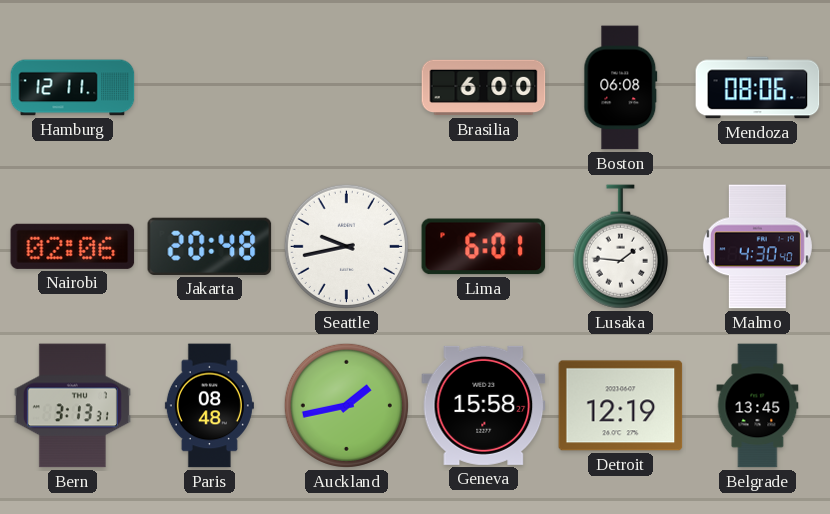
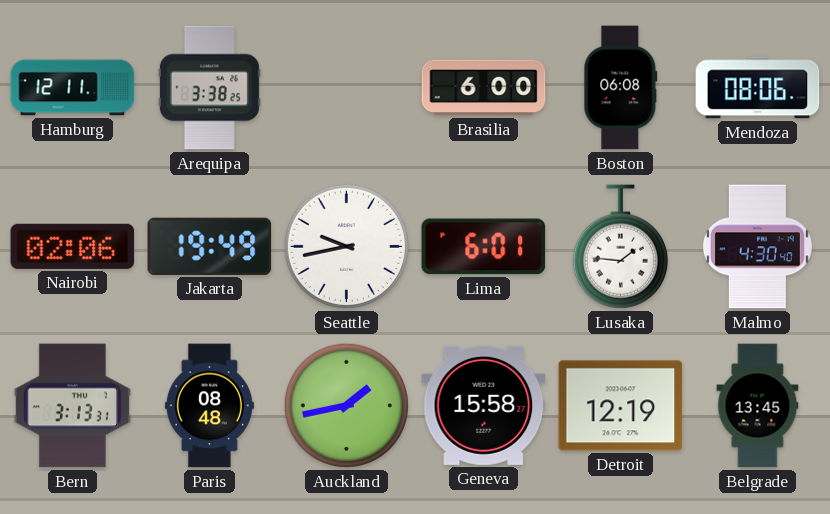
Arequipa: none -> 3:38 (209, 88)
Jakarta: 20:48 -> 19:49 (210, 246)
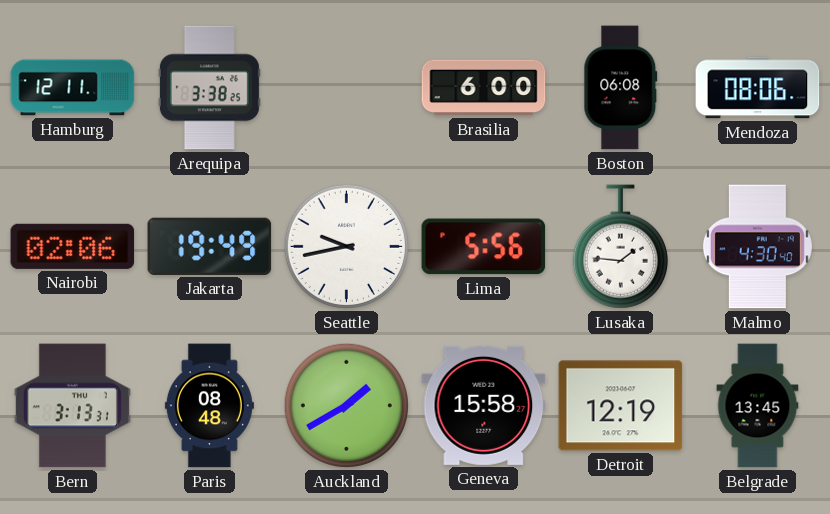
Lima: 6:01 -> 5:56 (484, 247)
Auckland: 1:43 -> 1:40 (346, 405)
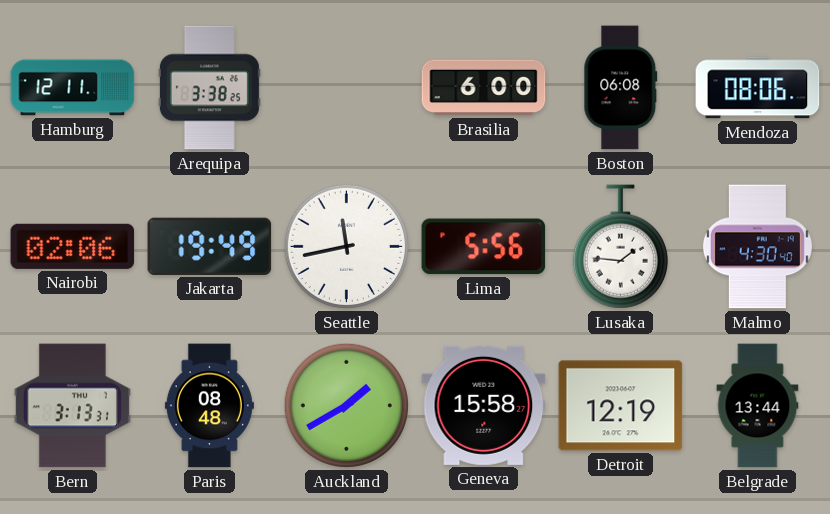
Seattle: 9:43 -> 11:43 (346, 246)
Belgrade: 13:45 -> 13:44 (758, 406)
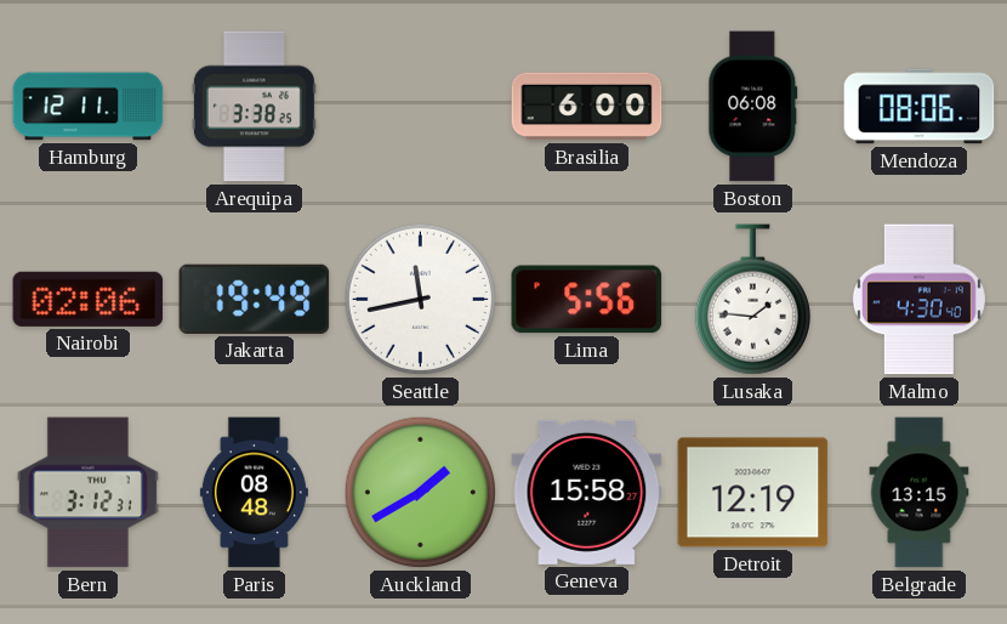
Bern: 3:13 -> 3:12 (87, 493)
Belgrade: 13:44 -> 13:15 (920, 493)
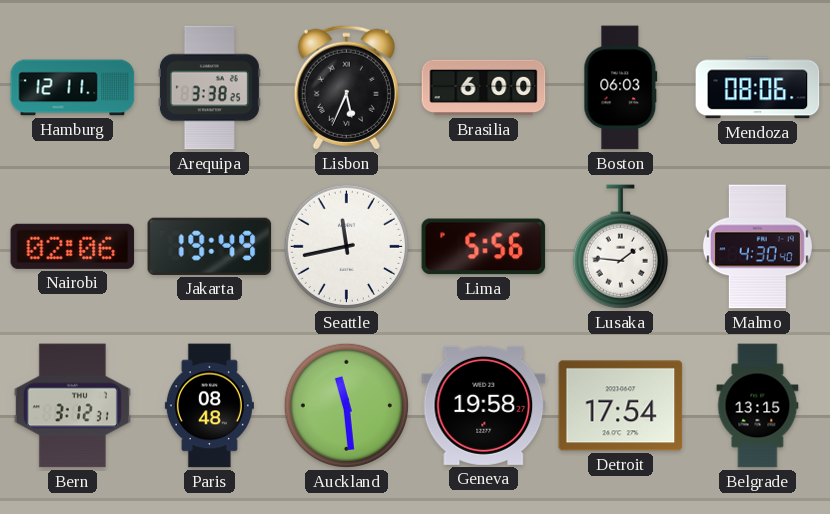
Lisbon: none -> 5:34 (346, 87)
Boston: 06:08 -> 06:03 (621, 88)
Auckland: 1:40 -> 11:29 (346, 405)
Geneva: 15:58 -> 19:58 (484, 405)
Detroit: 12:19 -> 17:54 (621, 406)
